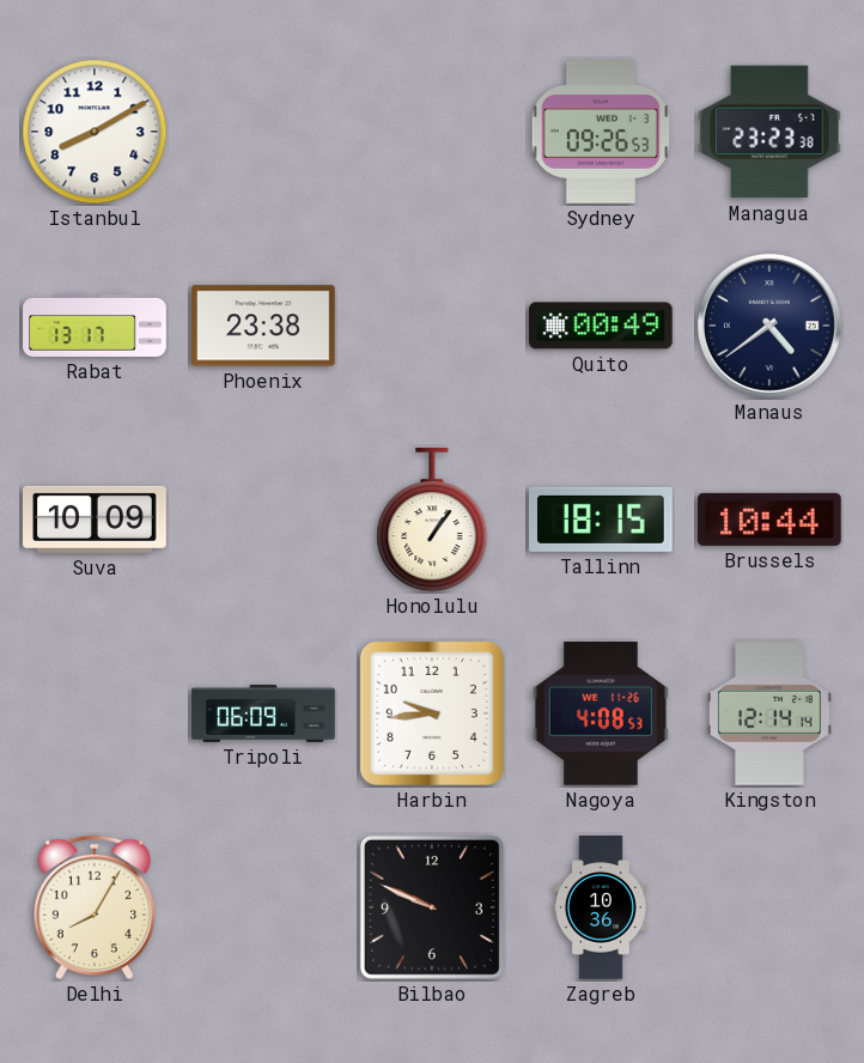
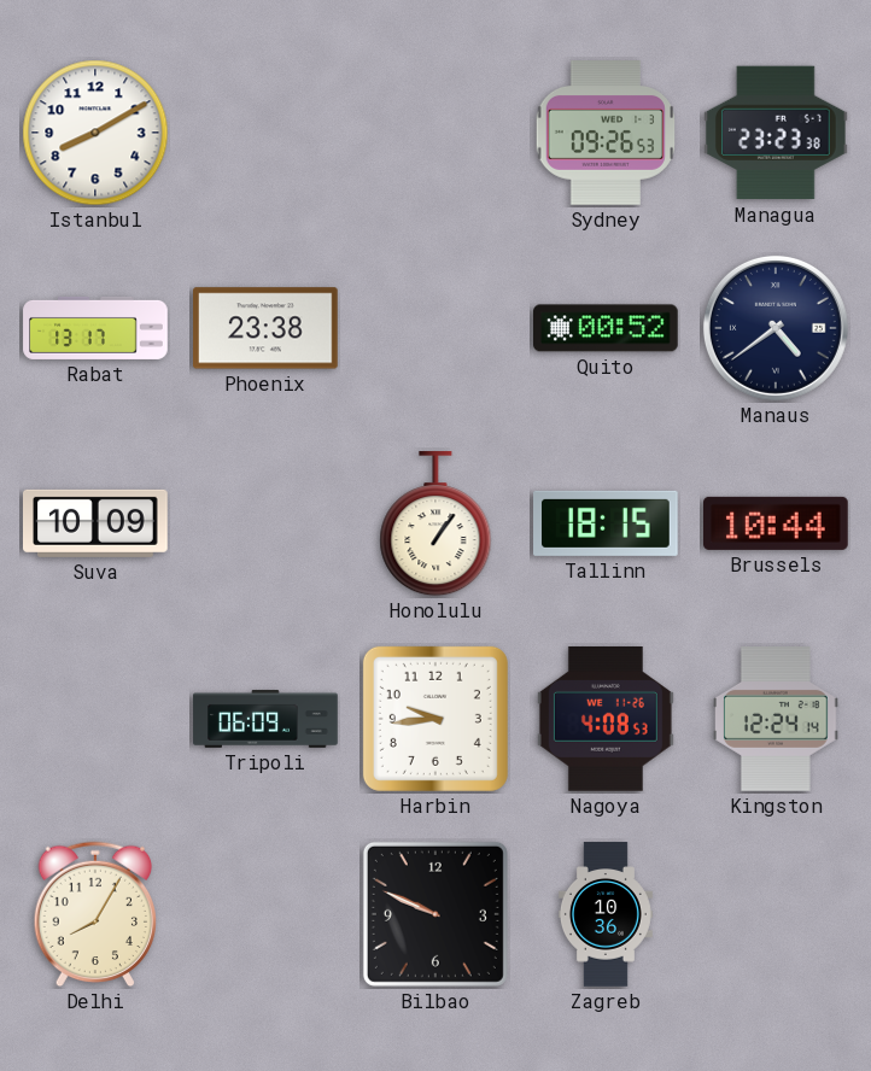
Quito: 00:49 -> 00:52 (607, 328)
Kingston: 12:14 -> 12:24 (777, 719)
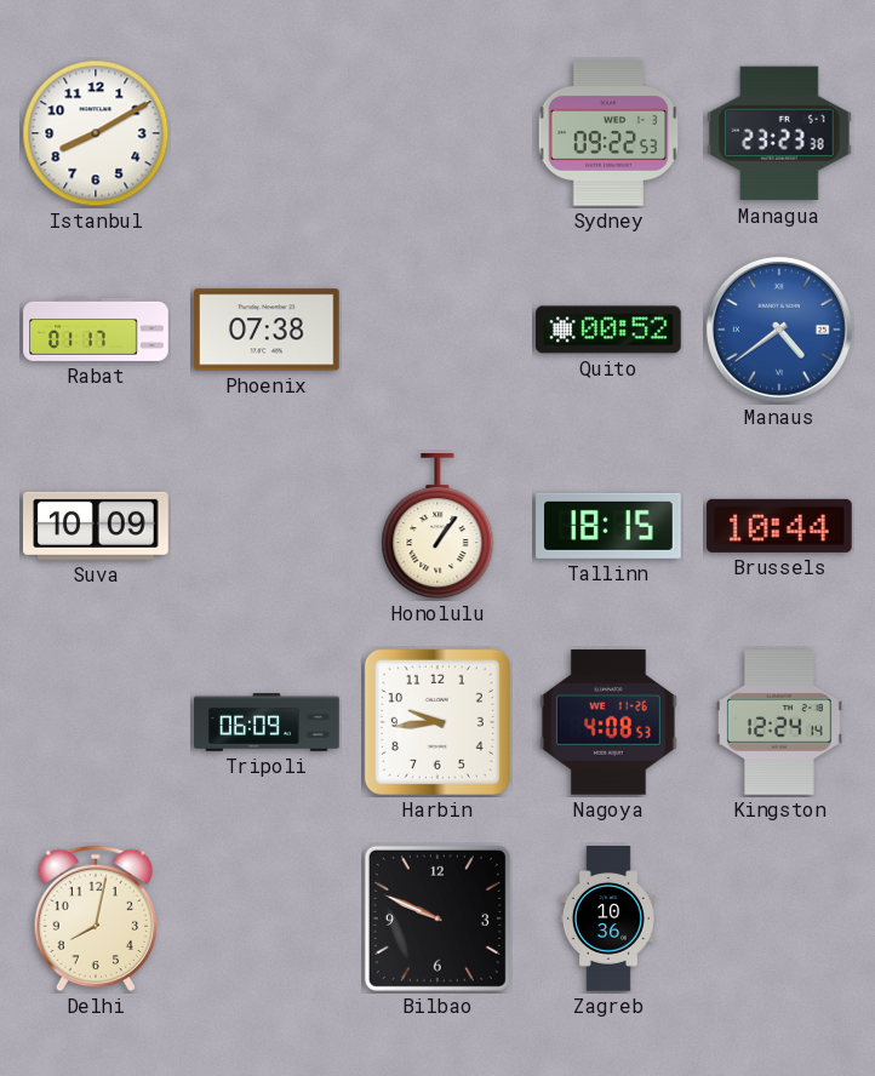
Sydney: 09:26 -> 09:22 (607, 134)
Rabat: 13:17 -> 01:17 (96, 330)
Phoenix: 23:38 -> 07:38 (268, 330)
Manaus dial: navy -> blue (779, 330)
Delhi: 8:05 -> 8:02 (96, 918)
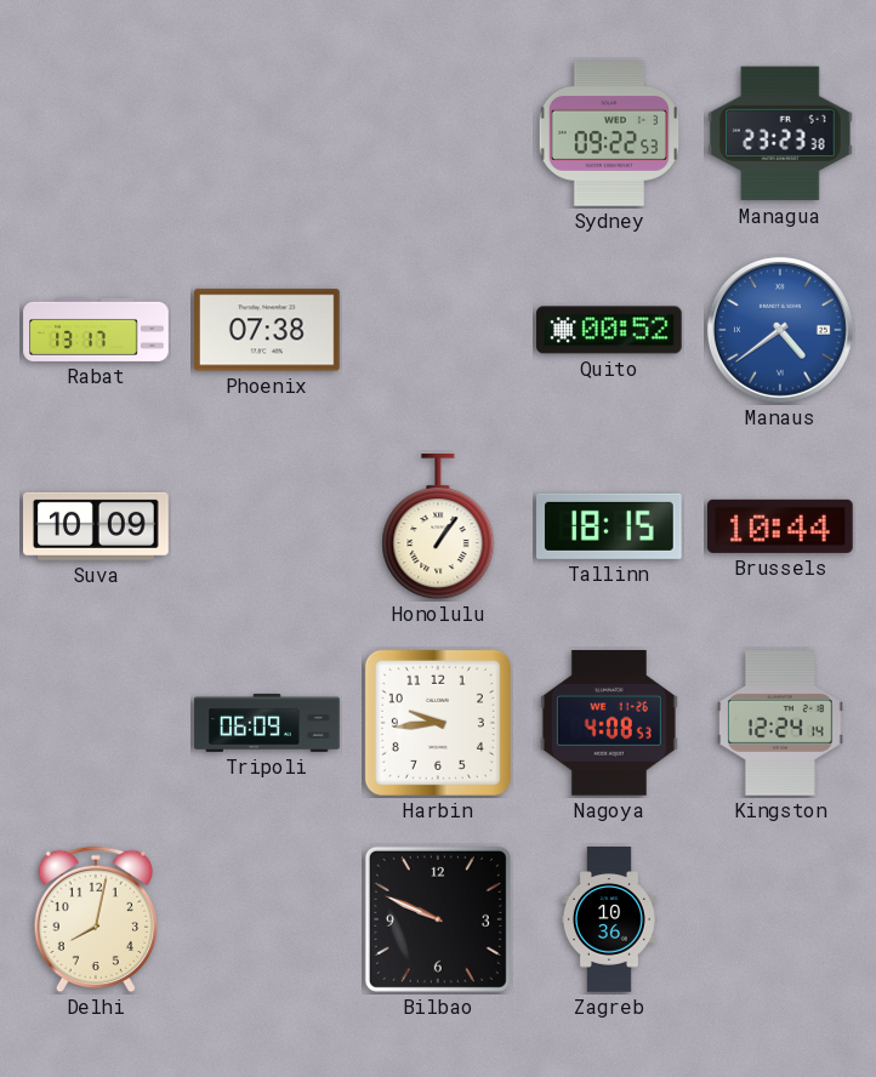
Istanbul: 8:10 -> none (96, 133)
Rabat: 01:17 -> 13:17 (96, 330)
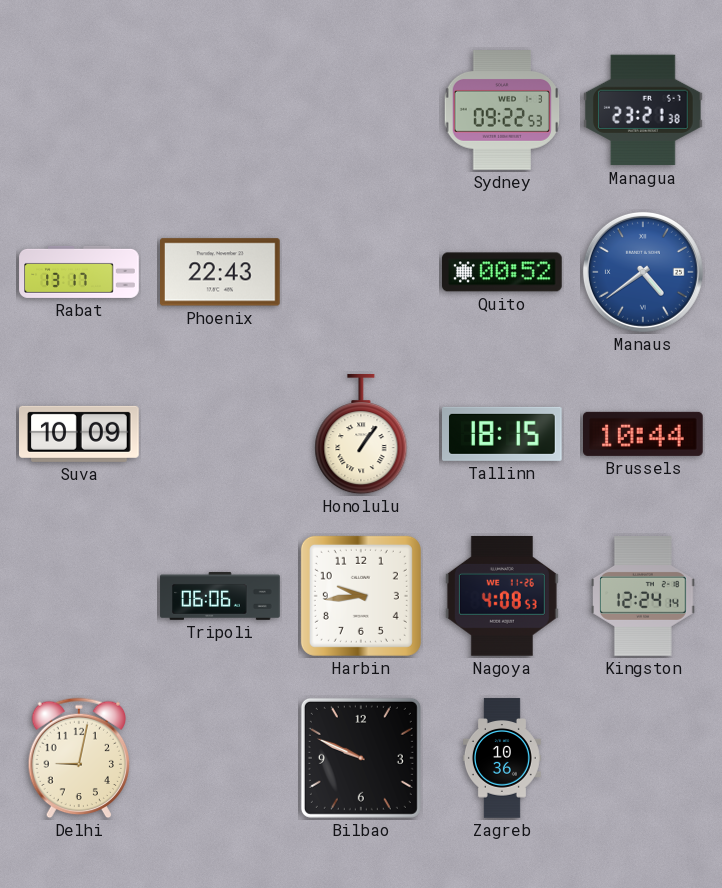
Managua: 23:23 -> 23:21 (644, 110)
Phoenix: 07:38 -> 22:43 (221, 272)
Tripoli: 06:09 -> 06:06 (220, 596)
Delhi: 8:02 -> 9:02 (79, 758)
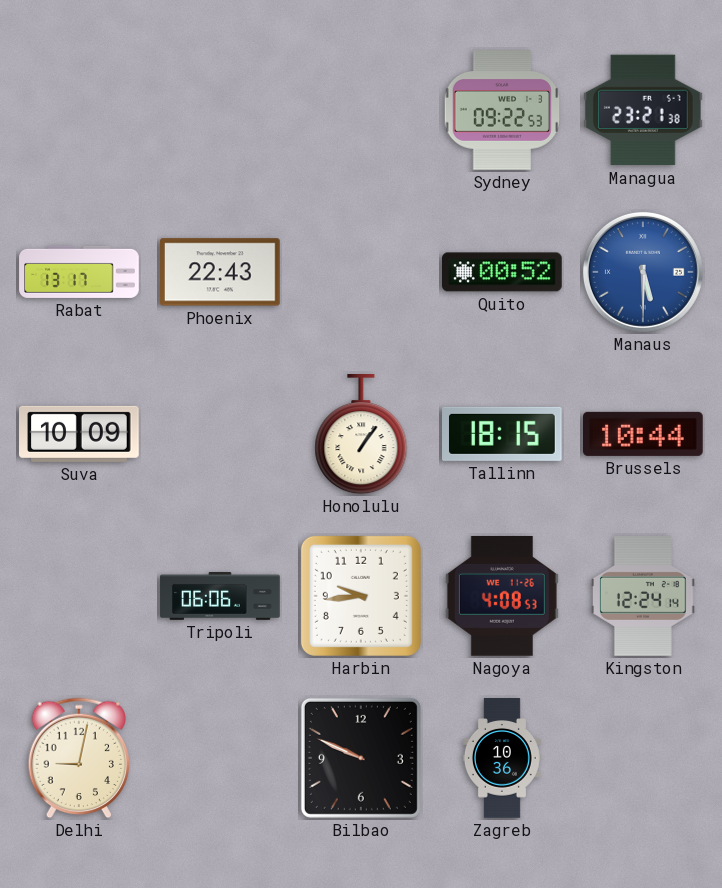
Manaus: 4:39 -> 5:30 (643, 272)
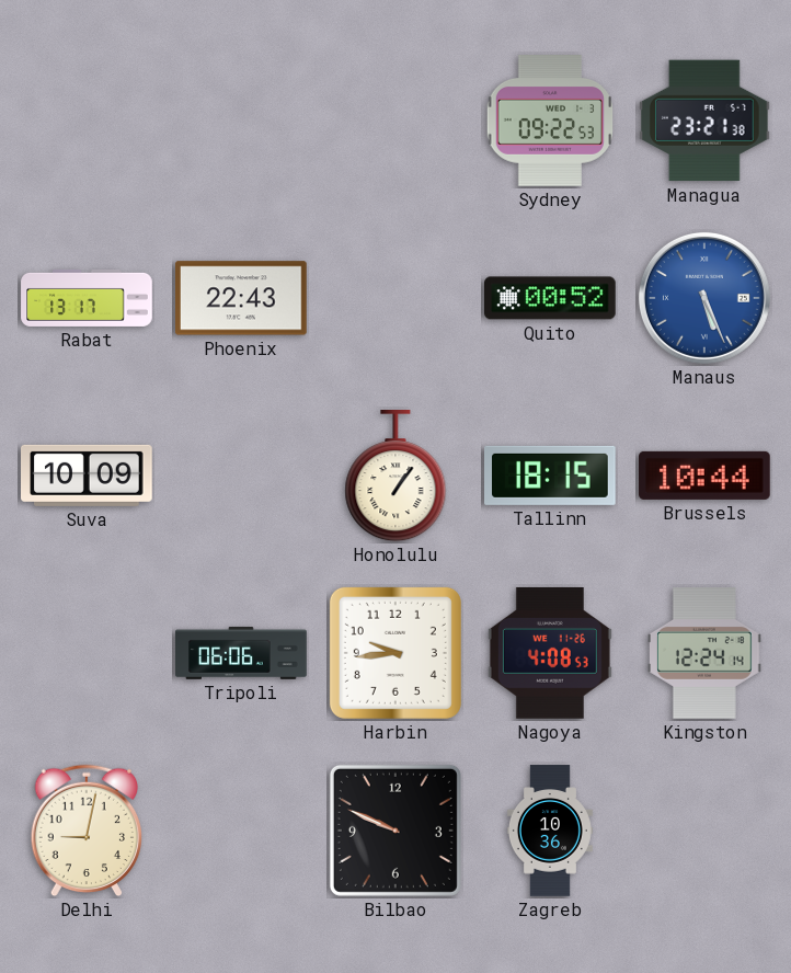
Manaus: 5:30 -> 5:26 (704, 298)
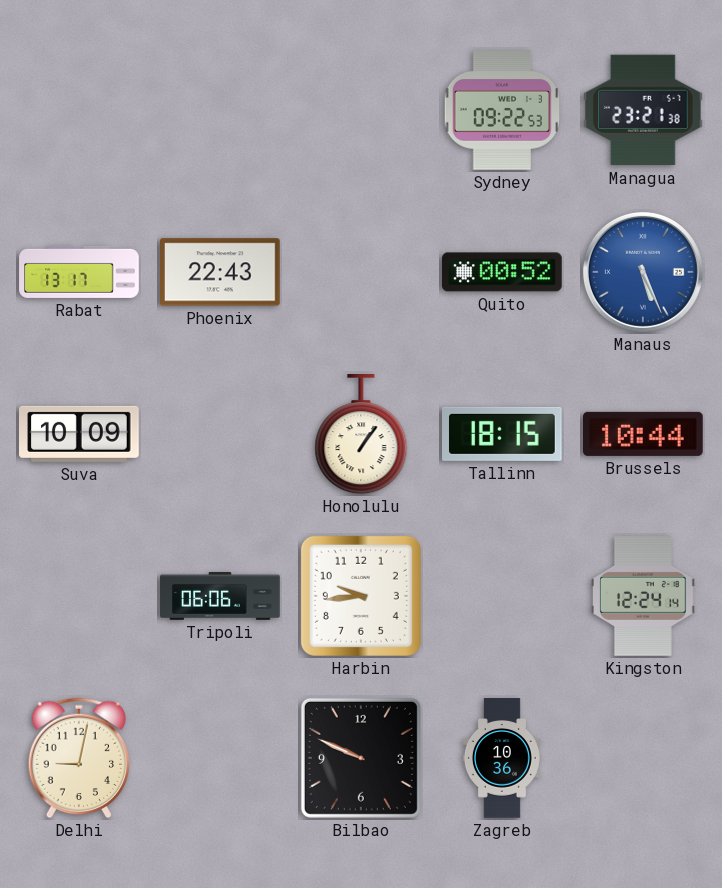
Nagoya: 4:08 -> none (550, 653)
